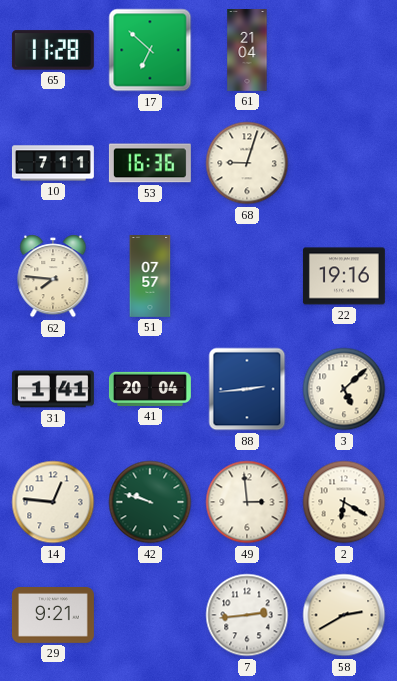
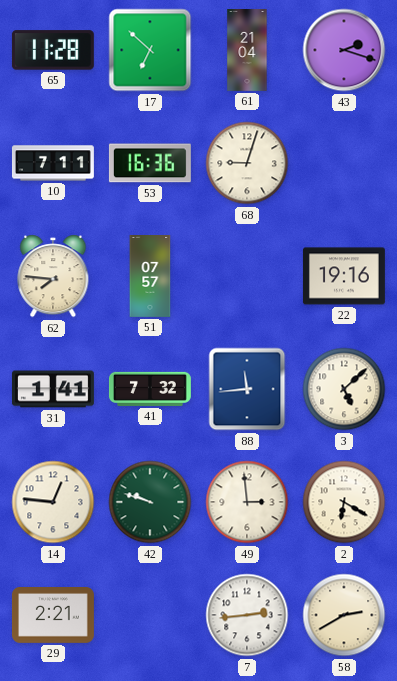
43: none -> 2:18 (344, 50)
41: 20:04 -> 7:32 (150, 389)
88: 2:44 -> 11:44 (247, 389)
29: 9:21 -> 2:21 (53, 616)
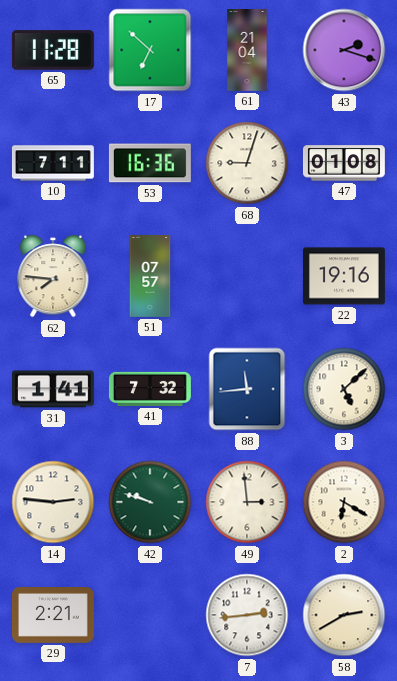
47: none -> 01:08 (344, 163)
14: 12:46 -> 2:46 (53, 502)
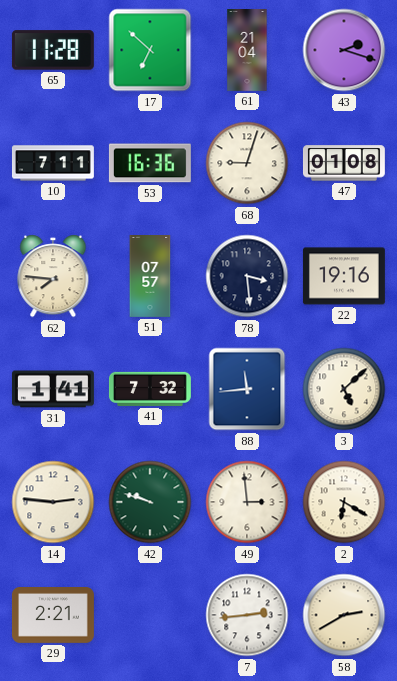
78: none -> 3:29 (247, 276)
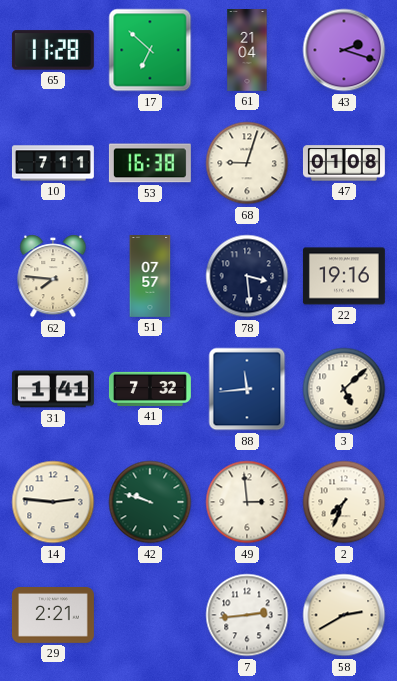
53: 16:36 -> 16:38 (150, 163)
2: 6:20 -> 7:34 (344, 502)
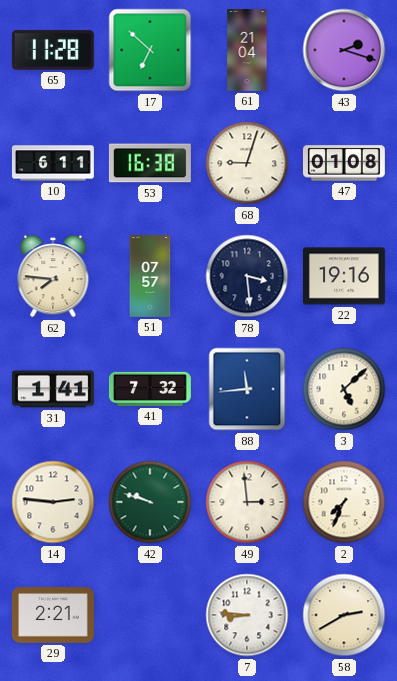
10: 7:11 -> 6:11 (53, 163)
7: 2:44 -> 8:46 (247, 615)
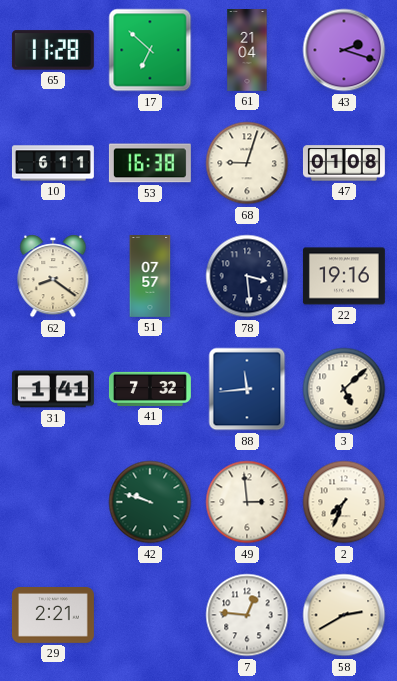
62: 7:46 -> 8:21 (53, 276)
14: 2:46 -> none (53, 502)
7: 8:46 -> 12:46 (247, 615)
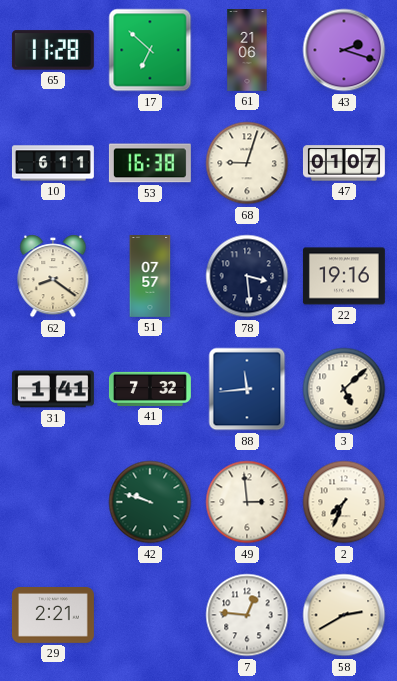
61: 21:04 -> 21:06 (247, 51)
47: 01:08 -> 01:07 (344, 163)
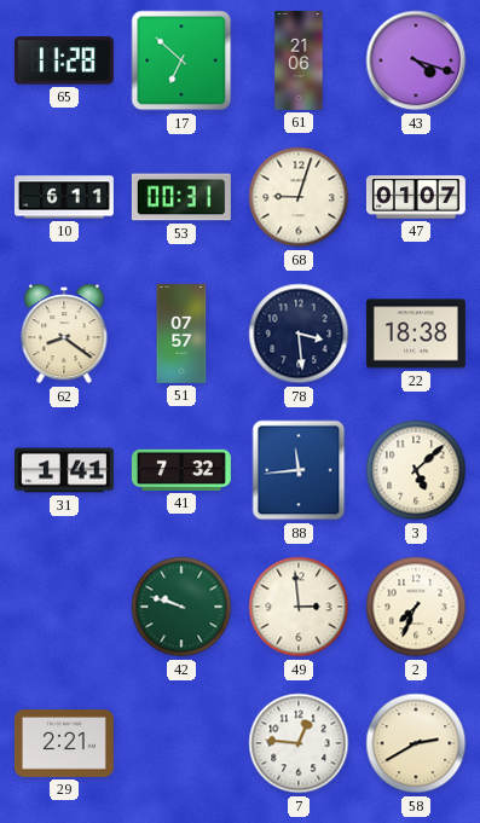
43: 2:18 -> 4:18 (416, 60)
53: 16:38 -> 00:31 (181, 197)
22: 19:16 -> 18:38 (416, 334)
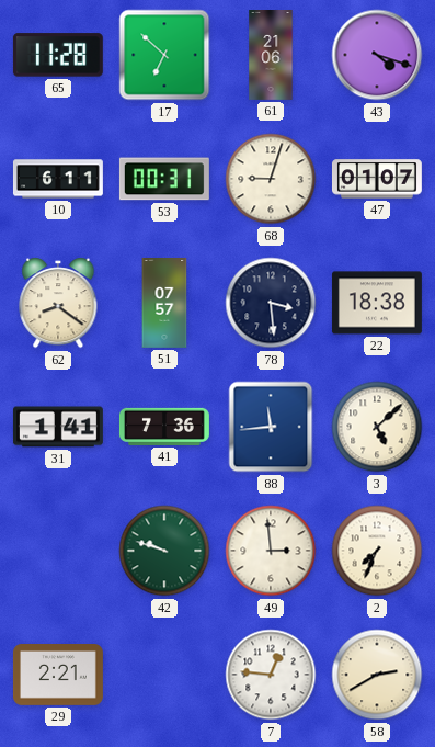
41: 7:32 -> 7:36 (164, 427)
